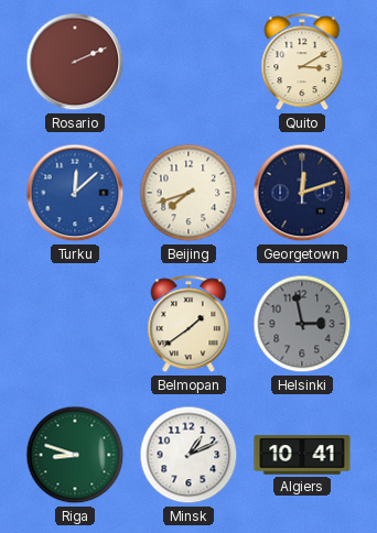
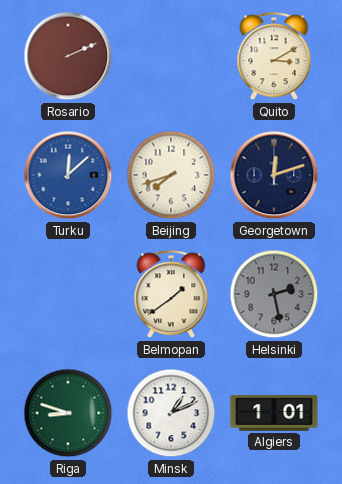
Helsinki: 2:58 -> 2:28 (274, 294)
Algiers: 10:41 -> 1:01 (274, 413)
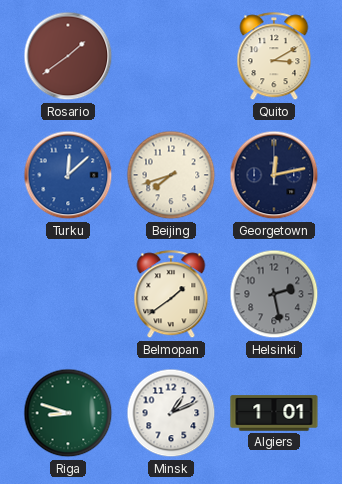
Rosario: 2:11 -> 1:39 (68, 56)
Georgetown: 12:12 -> 12:13 (274, 175)
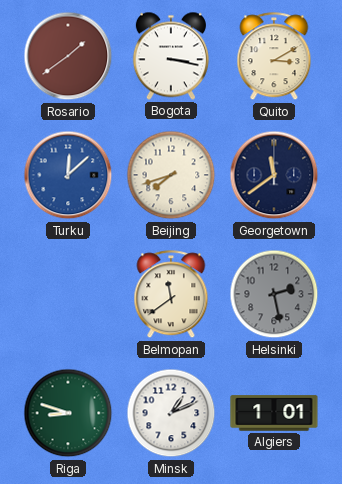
Bogota: none -> 3:17 (171, 56)
Georgetown: 12:13 -> 11:39 (274, 175)
Belmopan: 1:39 -> 11:39 (171, 295)
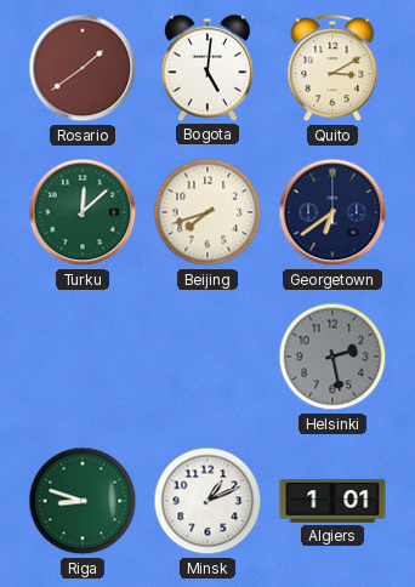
Bogota: 3:17 -> 5:01 (207, 68)
Turku dial: blue -> green (83, 212)
Georgetown: 11:39 -> 6:39 (332, 212)
Belmopan: 11:39 -> none (171, 295)
